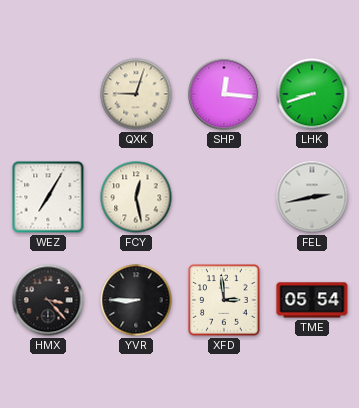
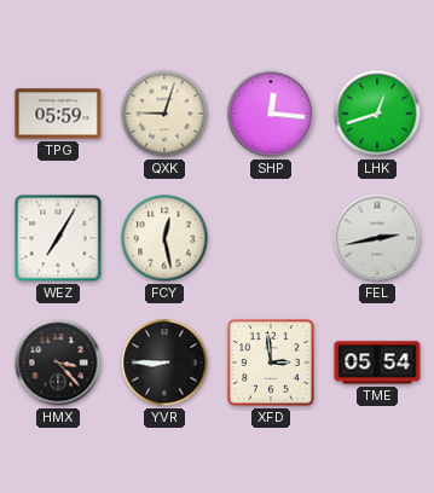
TPG: none -> 05:59 (58, 114)
LHK: 8:42 -> 12:42 (377, 114)
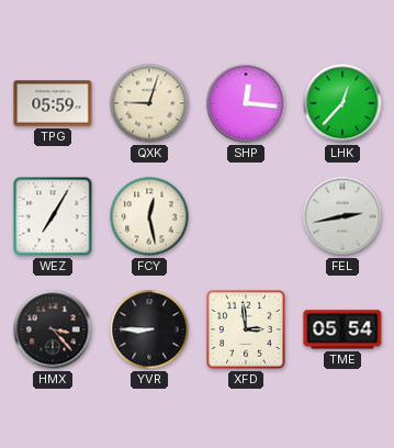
LHK: 12:42 -> 12:37 (342, 103)
